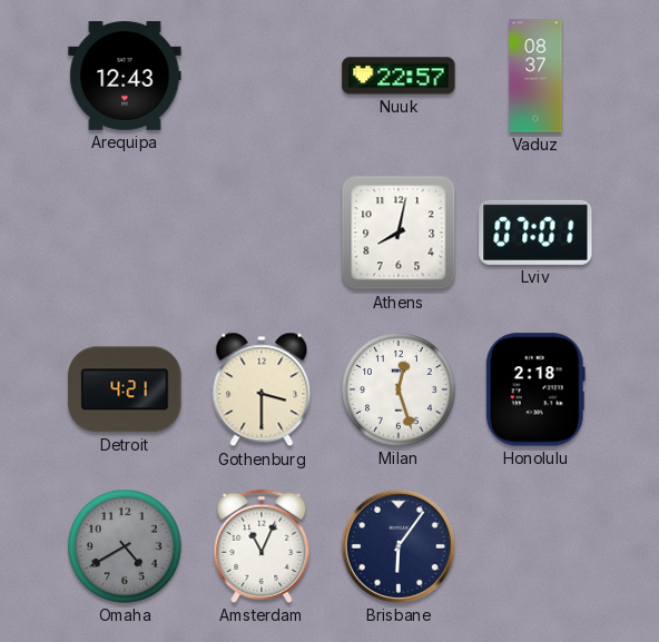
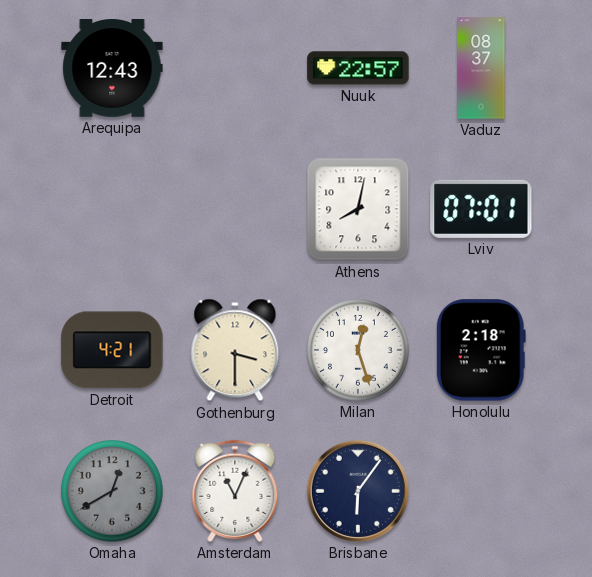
Omaha: 4:40 -> 12:40 (113, 492)
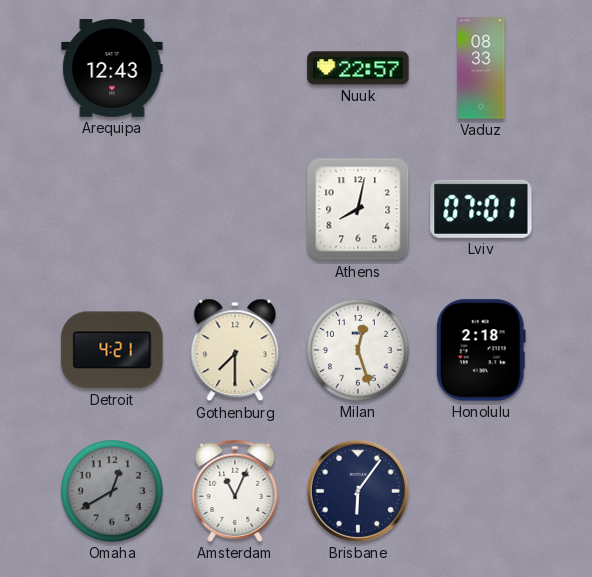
Vaduz: 08:37 -> 08:33 (481, 68)
Gothenburg: 3:30 -> 7:30 (235, 350)
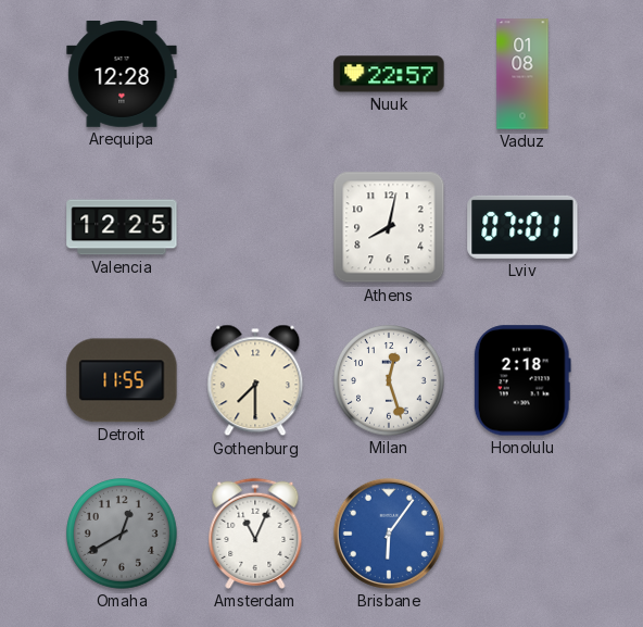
Arequipa: 12:43 -> 12:28 (122, 75)
Vaduz: 08:33 -> 01:08 (522, 74)
Valencia: none -> 12:25 (122, 227)
Detroit: 4:21 -> 11:55 (122, 380)
Brisbane dial: navy -> blue (389, 534)
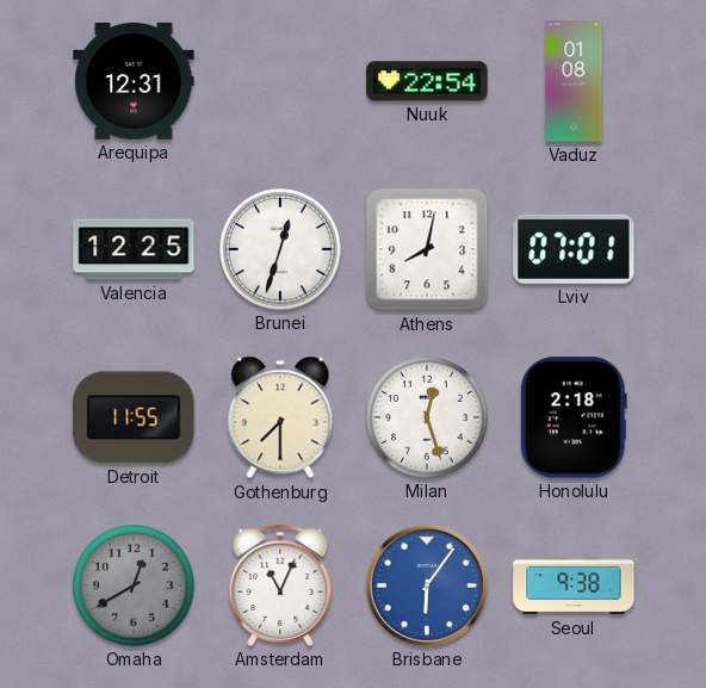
Arequipa: 12:28 -> 12:31 (134, 82)
Nuuk: 22:57 -> 22:54 (427, 81)
Brunei: none -> 12:33 (281, 250)
Seoul: none -> 9:38 (574, 585)
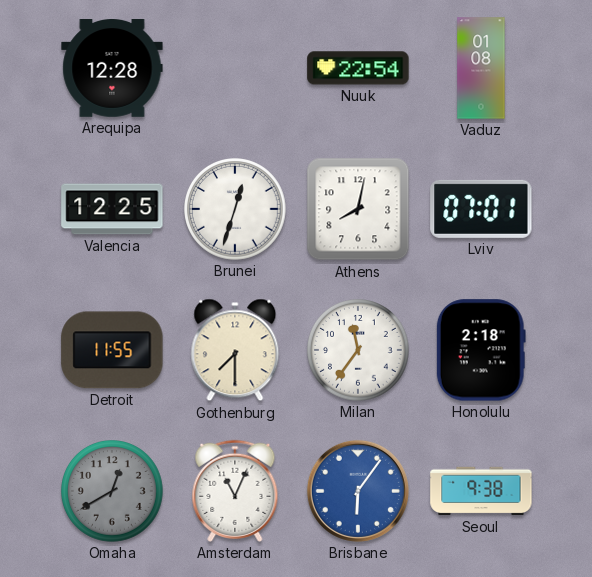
Arequipa: 12:31 -> 12:28 (112, 69)
Milan: 12:27 -> 11:36 (359, 351)
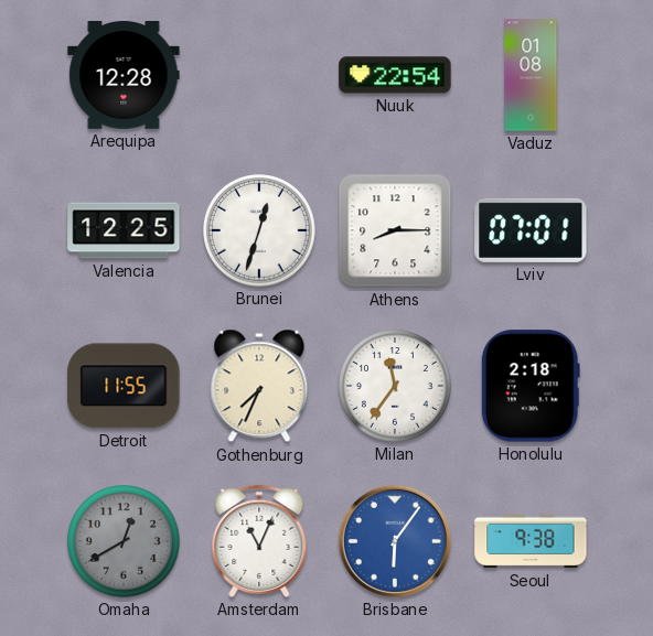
Athens: 8:02 -> 8:15 (395, 230)
Gothenburg: 7:30 -> 7:34 (259, 386)
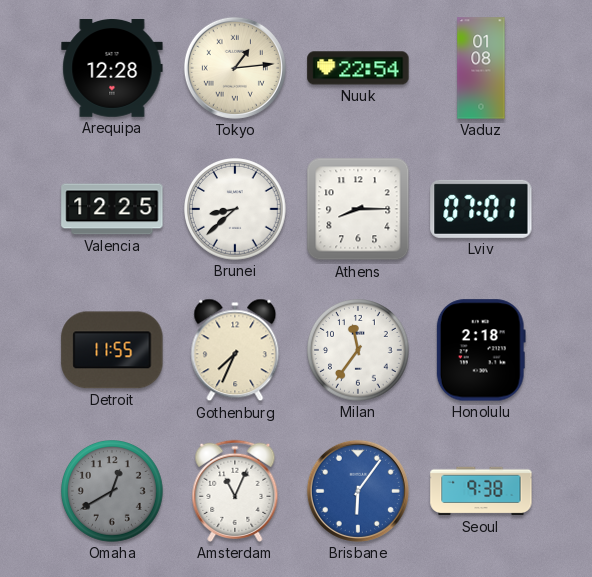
Tokyo: none -> 1:14 (235, 68)
Brunei: 12:33 -> 8:38 (236, 210)
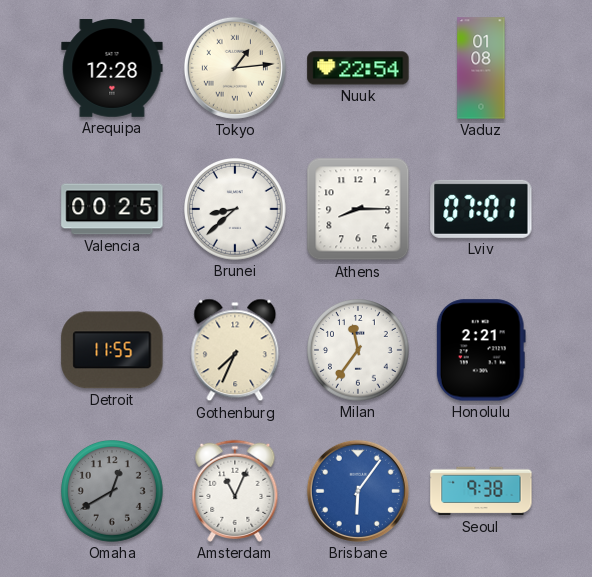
Valencia: 12:25 -> 00:25 (112, 209)
Honolulu: 2:18 -> 2:21 (481, 350)
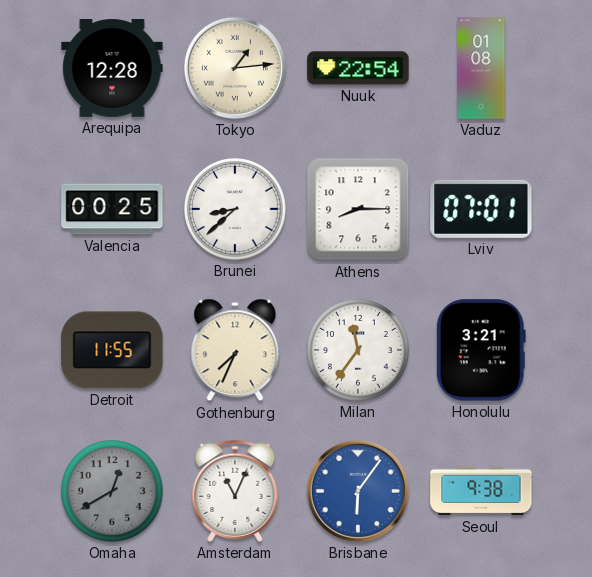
Honolulu: 2:21 -> 3:21 (481, 350)
